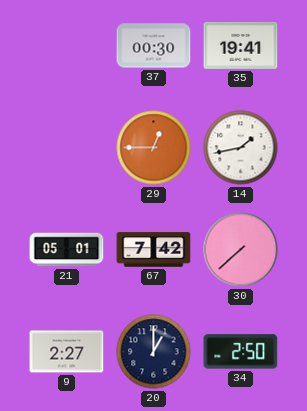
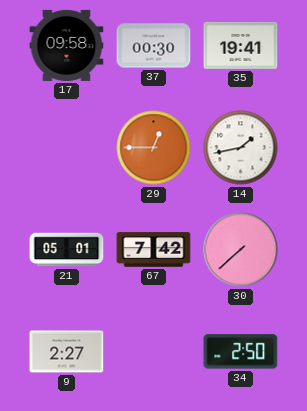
17: none -> 09:58 (67, 45)
20: 1:00 -> none (154, 352)
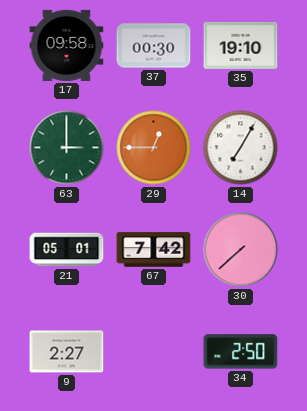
35: 19:41 -> 19:10 (241, 45)
63: none -> 3:00 (67, 148)
14: 1:43 -> 7:05 (241, 148)
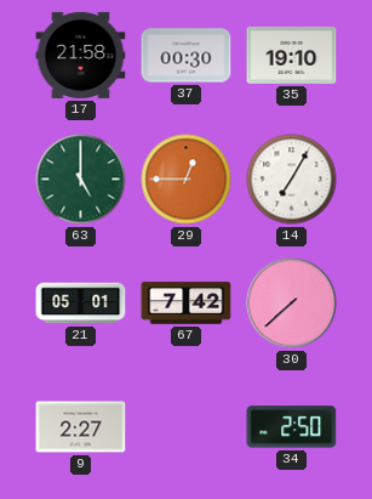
17: 09:58 -> 21:58 (81, 55)
63: 3:00 -> 5:00 (81, 180)
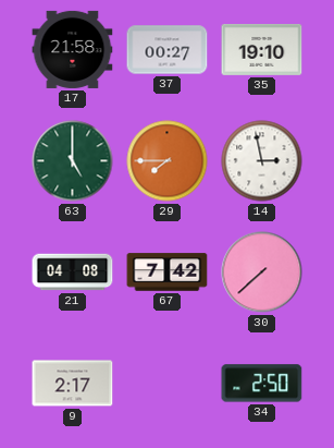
37: 00:30 -> 00:27 (168, 50)
29: 12:45 -> 7:45 (168, 161)
14: 7:05 -> 2:58 (262, 161)
21: 05:01 -> 04:08 (73, 273)
9: 2:27 -> 2:17 (73, 384)
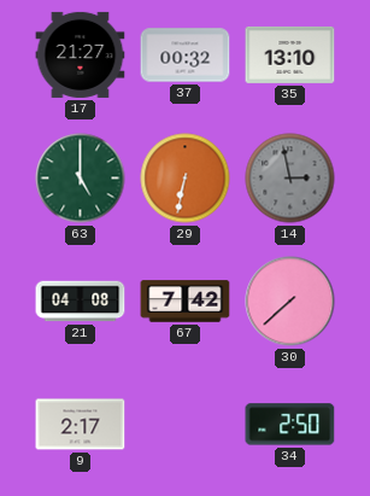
17: 21:58 -> 21:27 (81, 54)
37: 00:27 -> 00:32 (186, 56)
35: 19:10 -> 13:10 (290, 54)
29: 7:45 -> 6:32 (186, 179)
14 dial: white -> grey (290, 179)
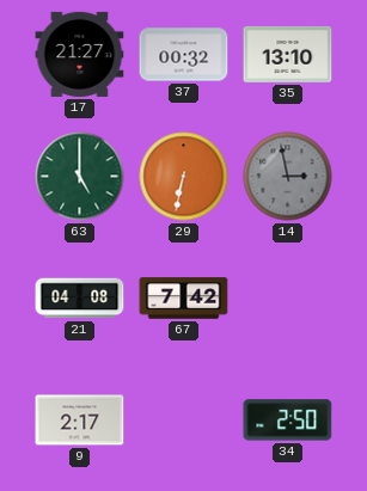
30: 7:38 -> none (290, 302)
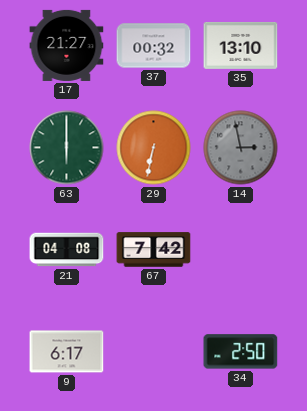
63: 5:00 -> 6:00 (67, 148)
9: 2:17 -> 6:17 (67, 352)
